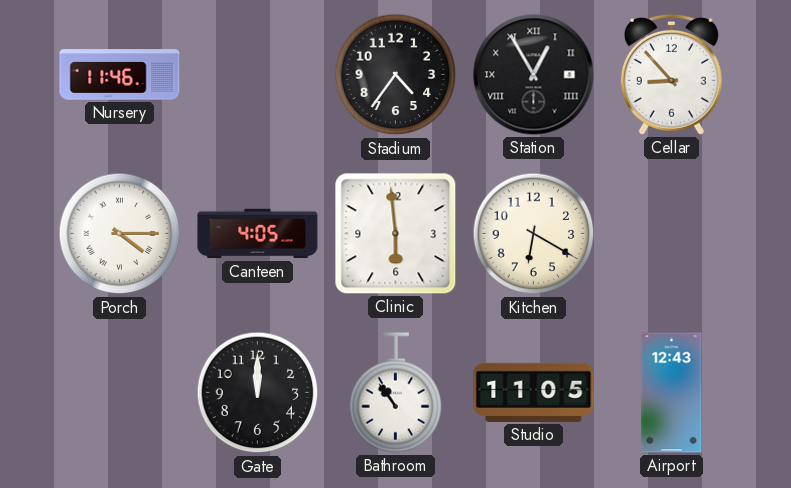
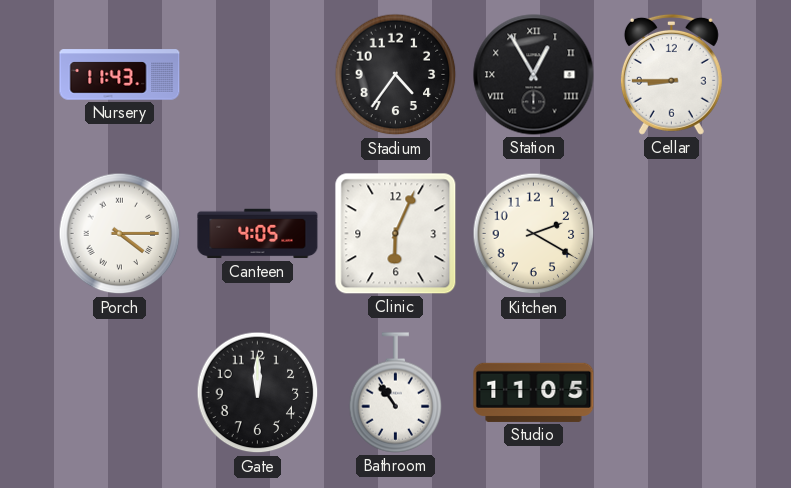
Nursery: 11:46 -> 11:43 (120, 75)
Cellar: 8:53 -> 8:45 (671, 74)
Clinic: 5:59 -> 6:04 (396, 234)
Kitchen: 6:20 -> 2:20 (534, 234)
Airport: 12:43 -> none (672, 393)
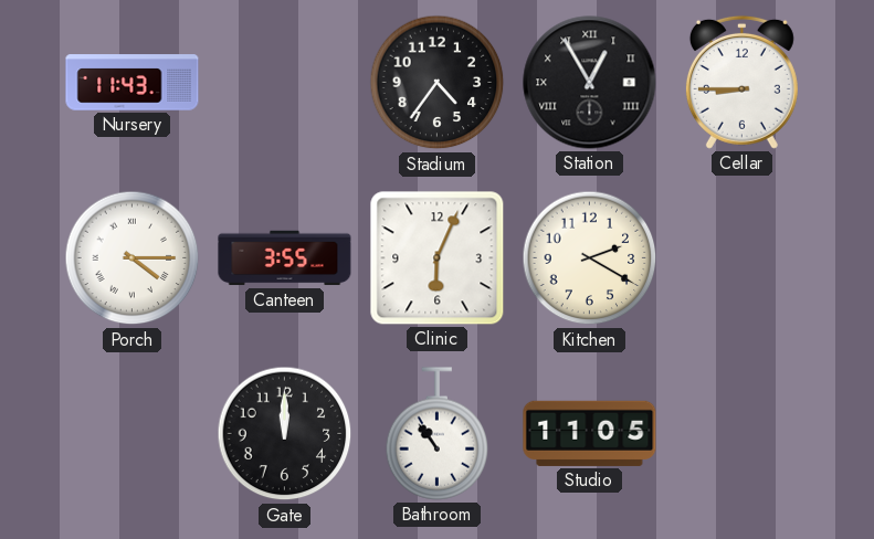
Canteen: 4:05 -> 3:55 (285, 258)
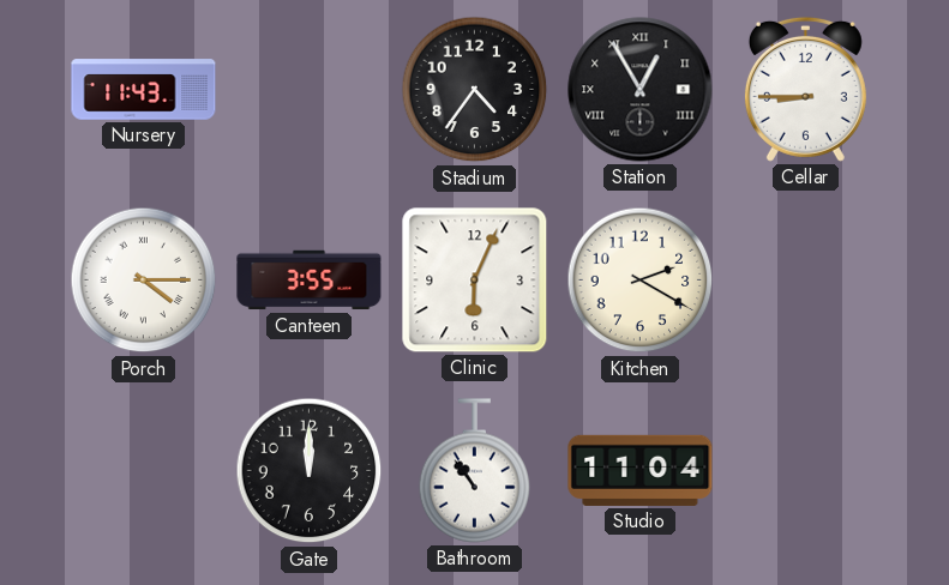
Studio: 11:05 -> 11:04 (641, 470)
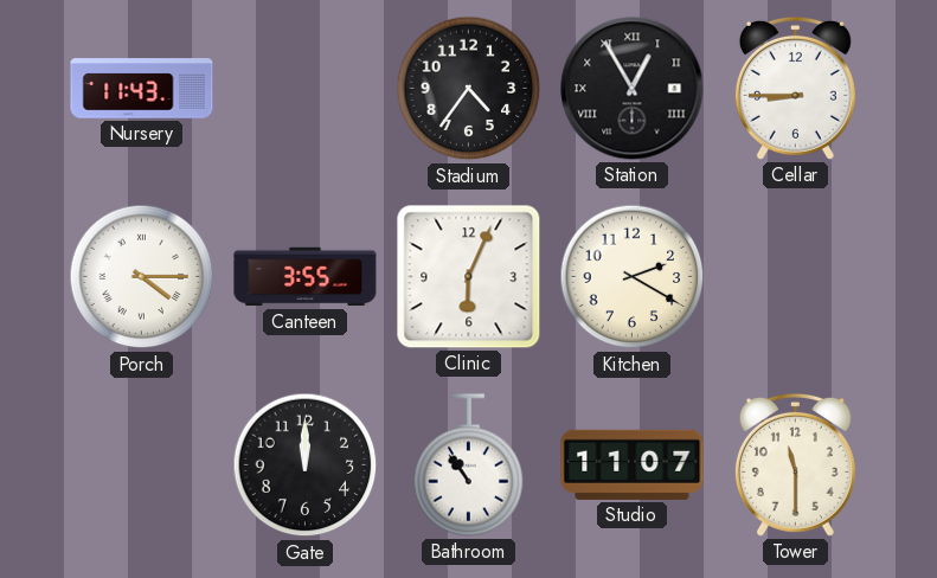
Studio: 11:04 -> 11:07 (633, 464)
Tower: none -> 11:30 (795, 464)
